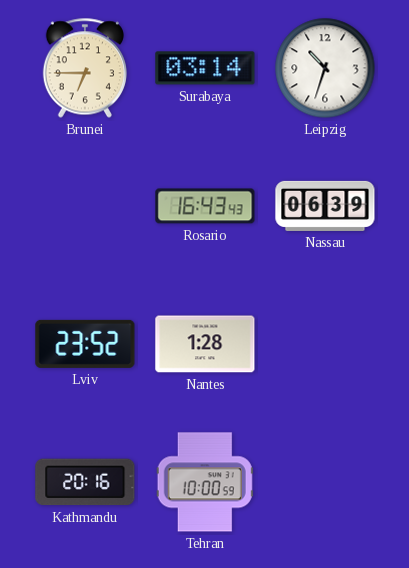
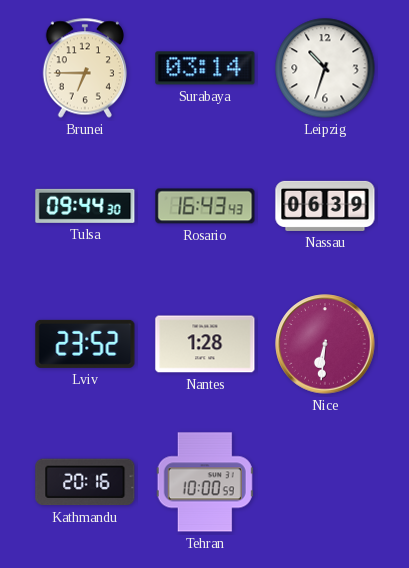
Tulsa: none -> 09:44 (85, 206)
Nice: none -> 6:31 (325, 344)
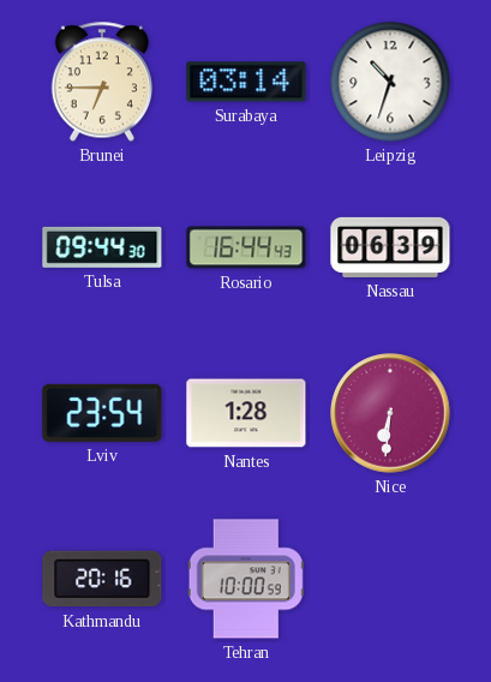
Rosario: 16:43 -> 16:44 (246, 247)
Lviv: 23:52 -> 23:54 (102, 413)
